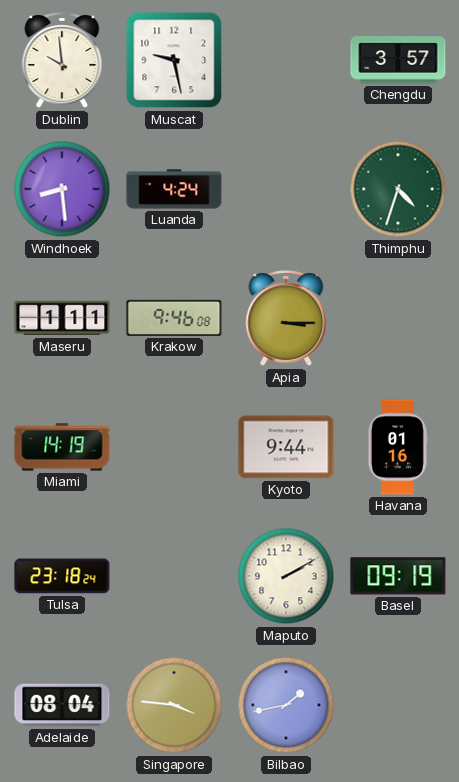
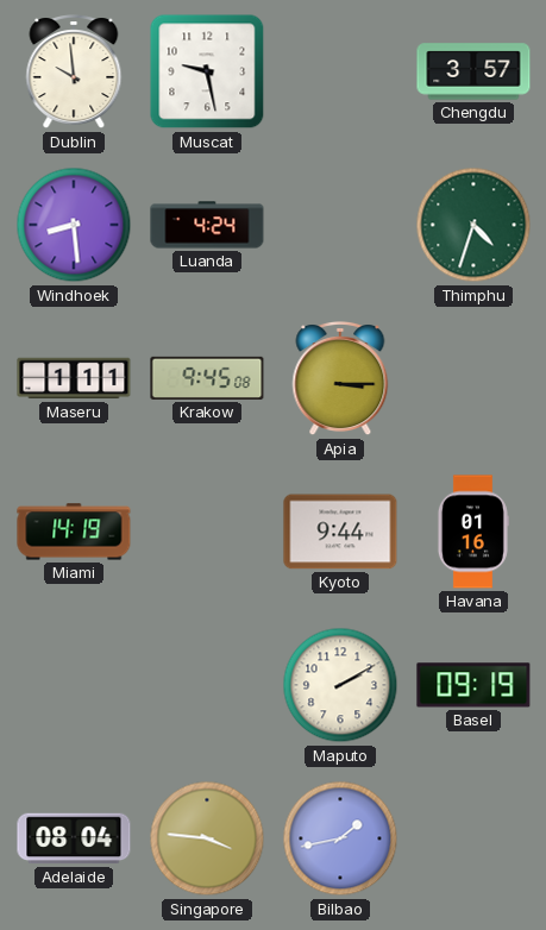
Krakow: 9:46 -> 9:45 (207, 378)
Tulsa: 23:18 -> none (62, 576)
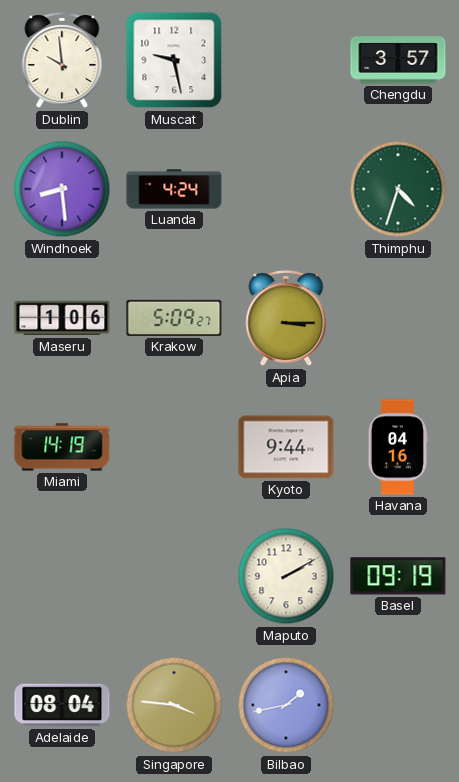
Maseru: 1:11 -> 1:06 (62, 318)
Krakow: 9:45 -> 5:09 (174, 318)
Havana: 01:16 -> 04:16 (397, 447)
